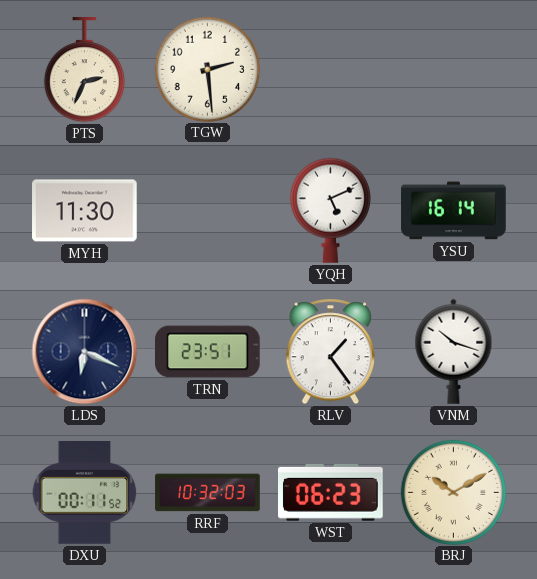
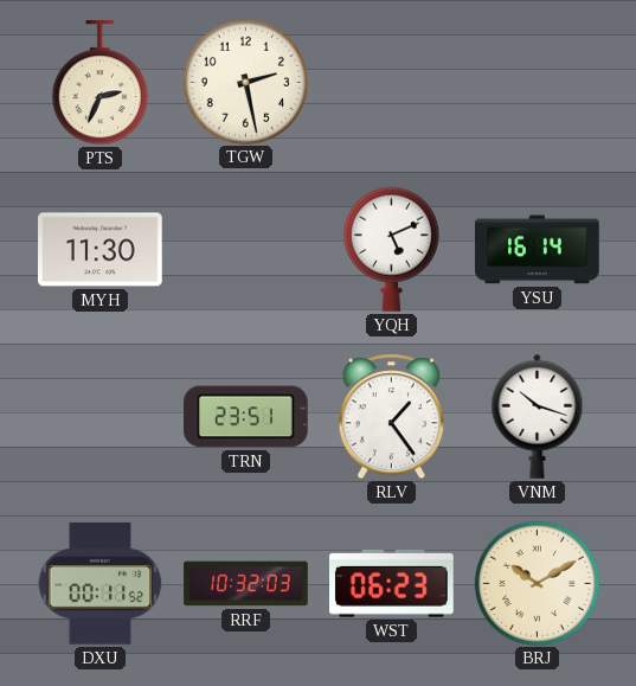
TGW: 2:29 -> 2:28 (245, 82)
LDS: 6:19 -> none (85, 352)
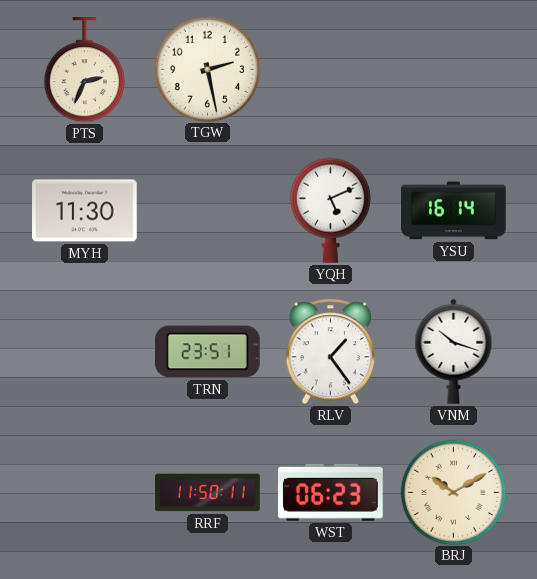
DXU: 00:11 -> none (101, 583)
RRF: 10:32 -> 11:50 (208, 493)
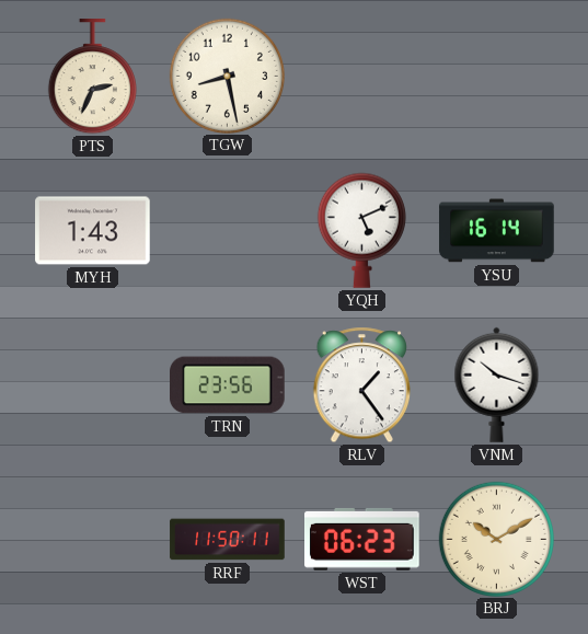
TGW: 2:28 -> 8:28 (227, 76)
MYH: 11:30 -> 1:43 (93, 231)
TRN: 23:51 -> 23:56 (228, 385)
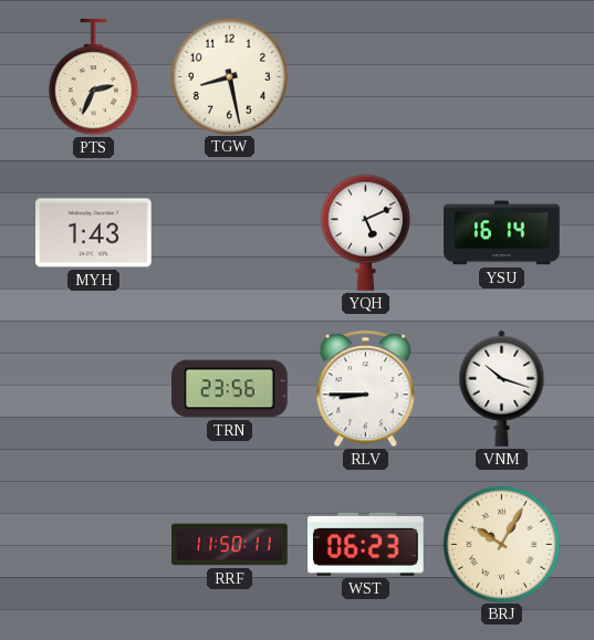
RLV: 1:24 -> 8:45 (365, 389)
BRJ: 10:10 -> 10:05 (501, 544)
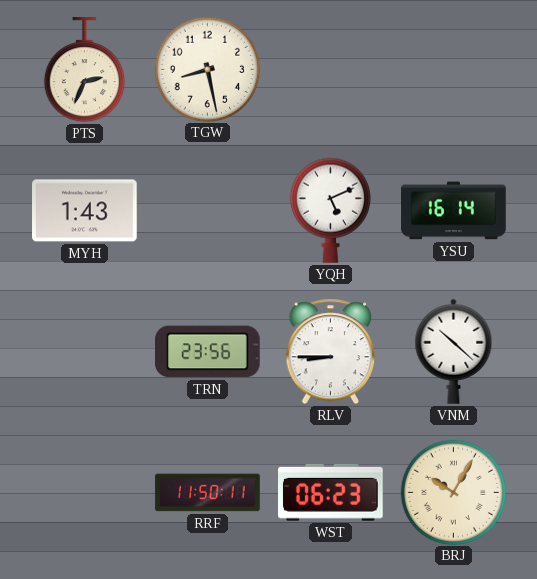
VNM: 10:18 -> 10:22 (454, 351)
